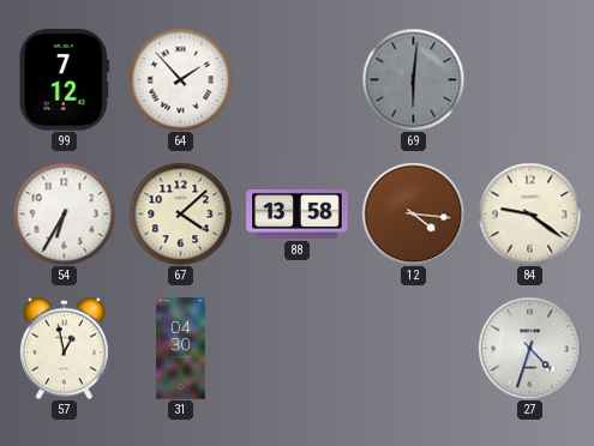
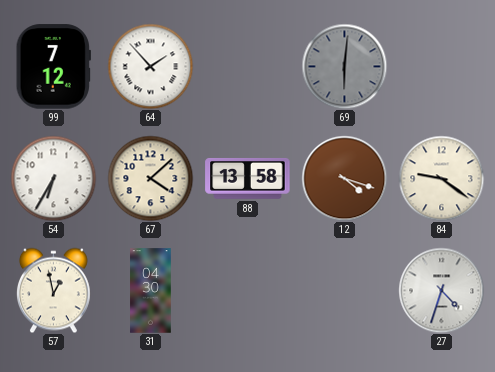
12: 4:16 -> 4:18 (344, 178)
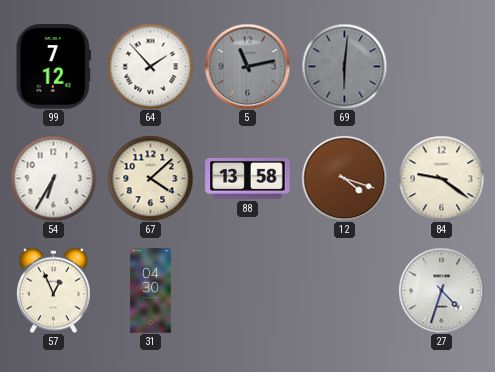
5: none -> 11:13 (247, 66)
57: 12:58 -> 12:56 (53, 290)
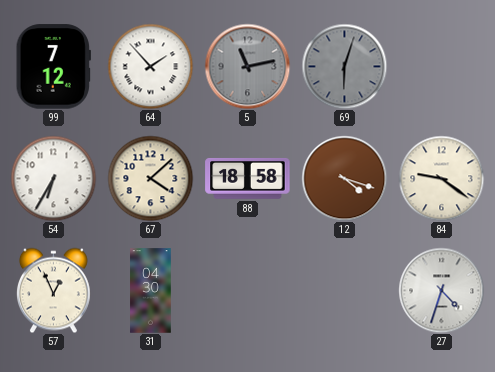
69: 6:01 -> 6:03 (344, 66)
88: 13:58 -> 18:58 (248, 178)
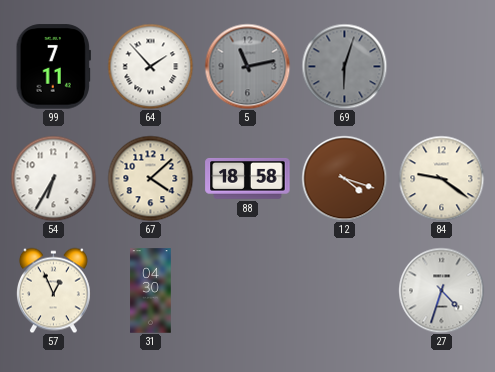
99: 7:12 -> 7:11 (53, 67)
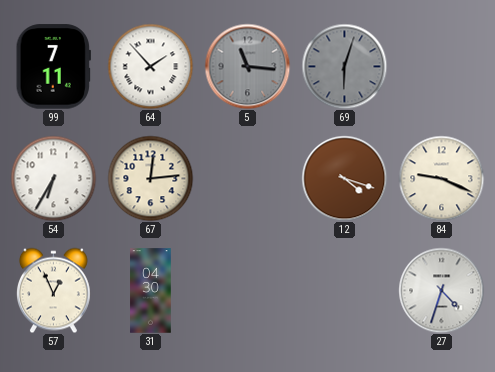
5: 11:13 -> 11:16 (247, 66)
67: 4:08 -> 12:14 (150, 178)
88: 18:58 -> none (248, 178)
84: 9:21 -> 9:19 (441, 178)
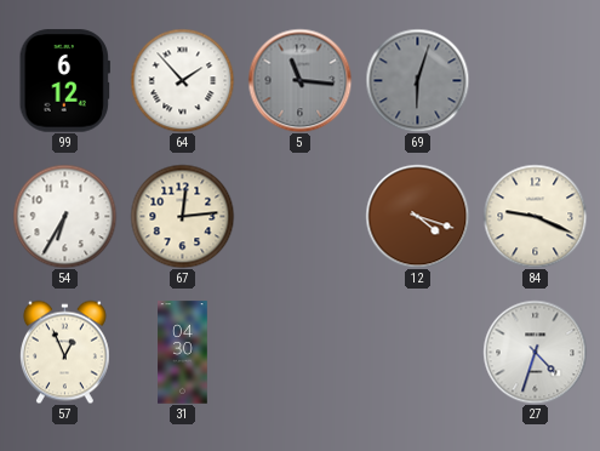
99: 7:11 -> 6:12 (64, 81)
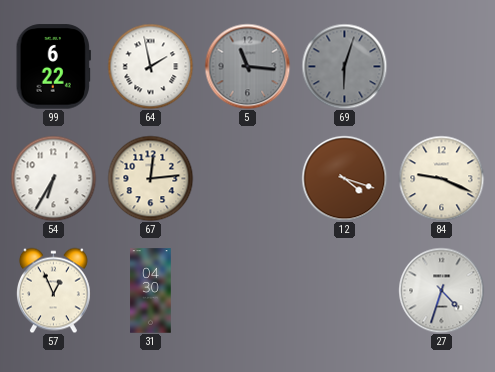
99: 6:12 -> 6:22 (53, 67)
64: 1:53 -> 1:58 (150, 66)
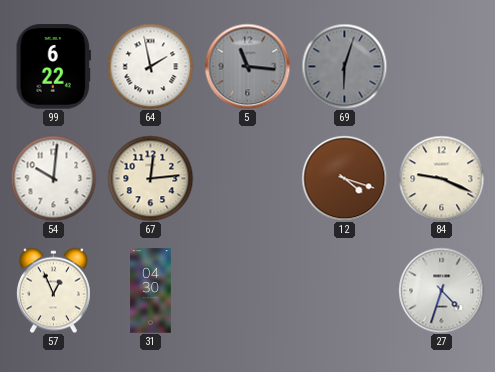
54: 6:35 -> 10:01 (53, 178)
